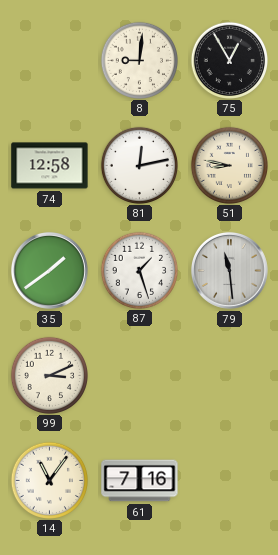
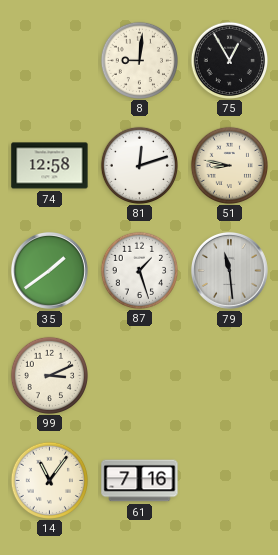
81: 12:13 -> 12:12 (139, 165)
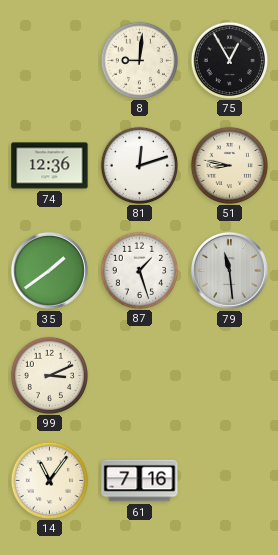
74: 12:58 -> 12:36 (50, 166)
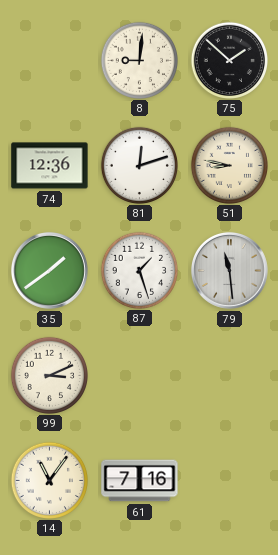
75: 12:55 -> 1:52 (229, 60)
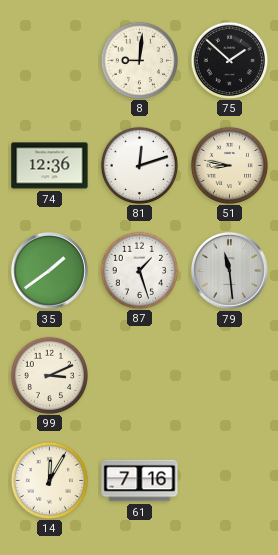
14: 11:06 -> 12:05 (49, 480)
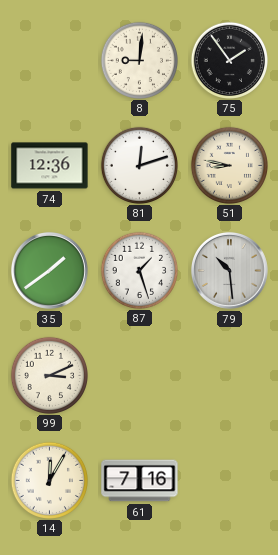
75: 1:52 -> 1:54 (229, 60)
79: 11:29 -> 10:29 (229, 270)
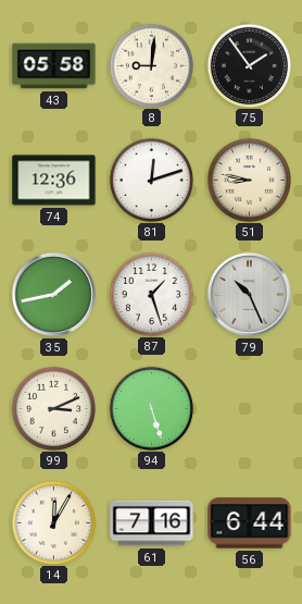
43: none -> 05:58 (54, 66)
35: 1:39 -> 1:43 (53, 294)
79: 10:29 -> 10:26 (249, 294)
94: none -> 5:27 (151, 408)
56: none -> 6:44 (250, 523)
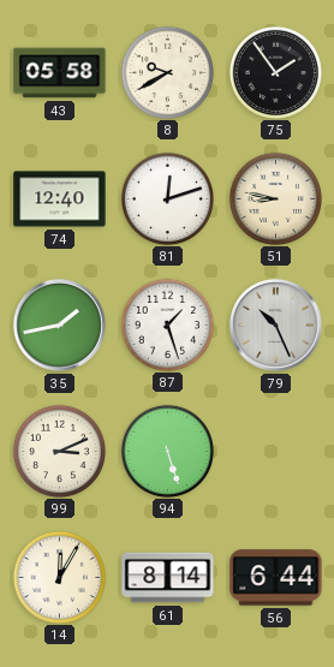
8: 9:01 -> 9:40 (167, 72)
74: 12:36 -> 12:40 (60, 199)
61: 7:16 -> 8:14 (168, 578)
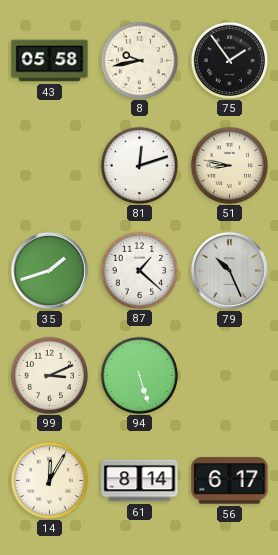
8: 9:40 -> 9:43 (139, 60)
74: 12:40 -> none (60, 199)
35: 1:43 -> 1:42 (49, 270)
87: 1:27 -> 1:22 (139, 270)
56: 6:44 -> 6:17 (230, 481)
